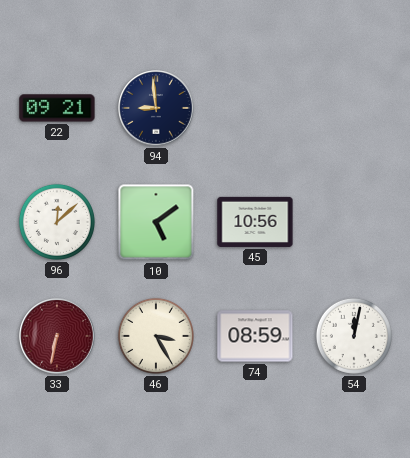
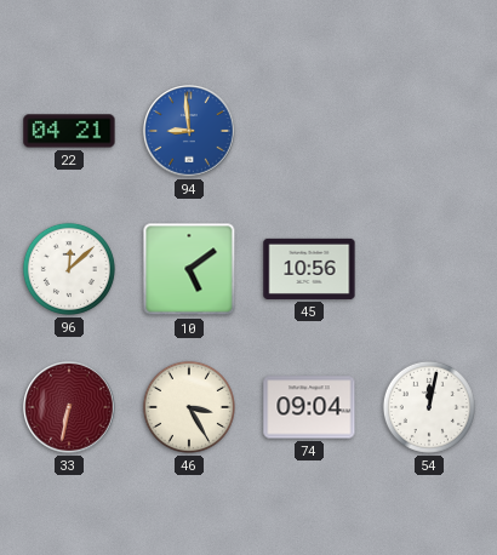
22: 09:21 -> 04:21 (69, 131)
94 dial: navy -> blue (189, 131)
74: 08:59 -> 09:04 (309, 407)
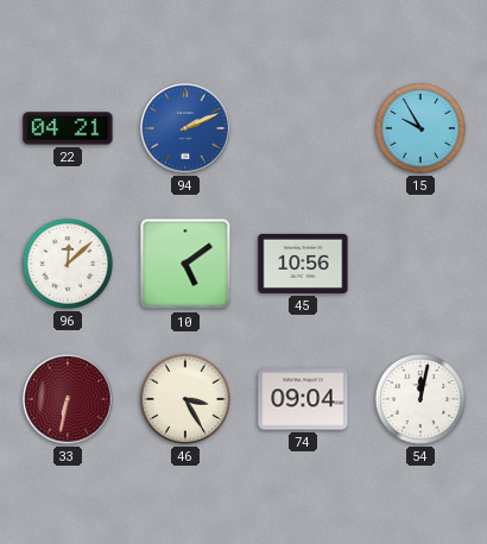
94: 8:59 -> 2:11 (185, 128)
15: none -> 9:55 (420, 128)
